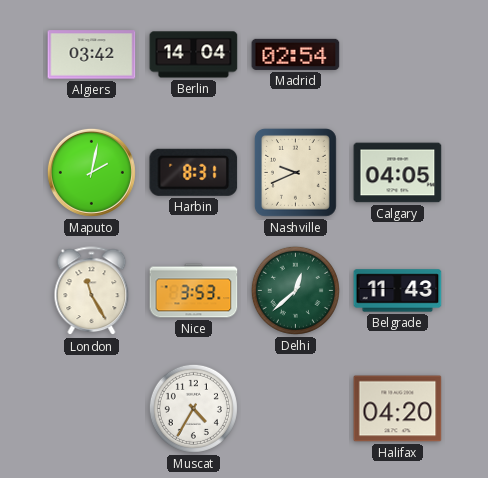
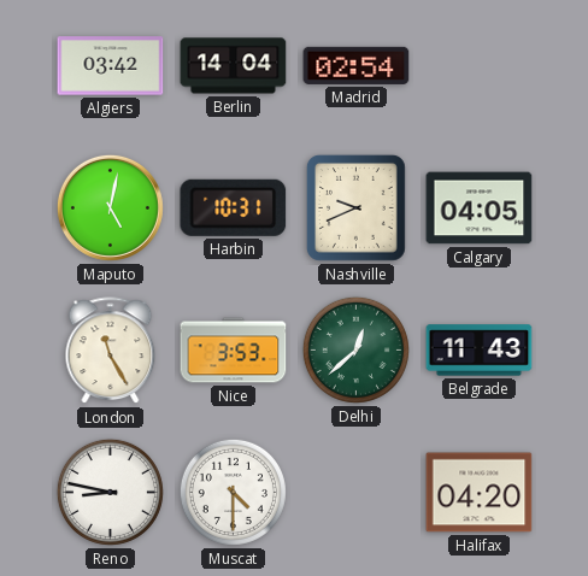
Maputo: 2:02 -> 5:02 (110, 207)
Harbin: 8:31 -> 10:31 (234, 207)
Reno: none -> 8:47 (110, 492)
Muscat: 4:35 -> 4:30 (233, 492)
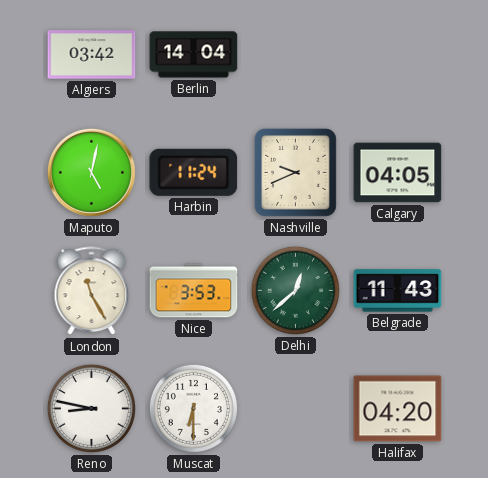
Madrid: 02:54 -> none (357, 65)
Harbin: 10:31 -> 11:24 (194, 172)
Muscat: 4:30 -> 6:30 (193, 408)
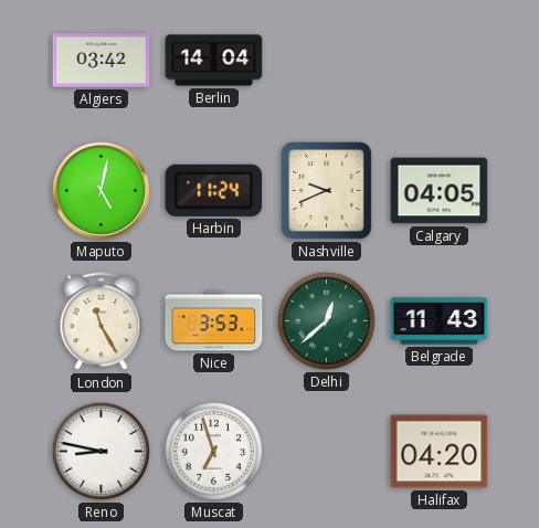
Muscat: 6:30 -> 6:57 (213, 451)
